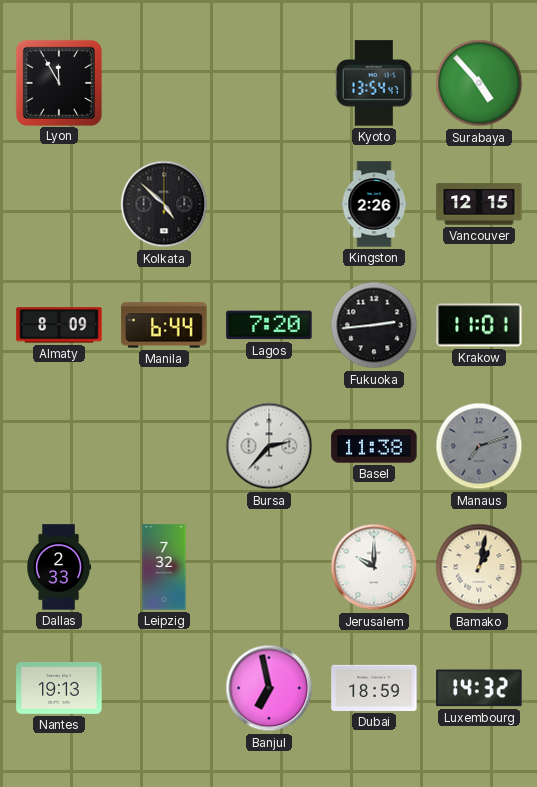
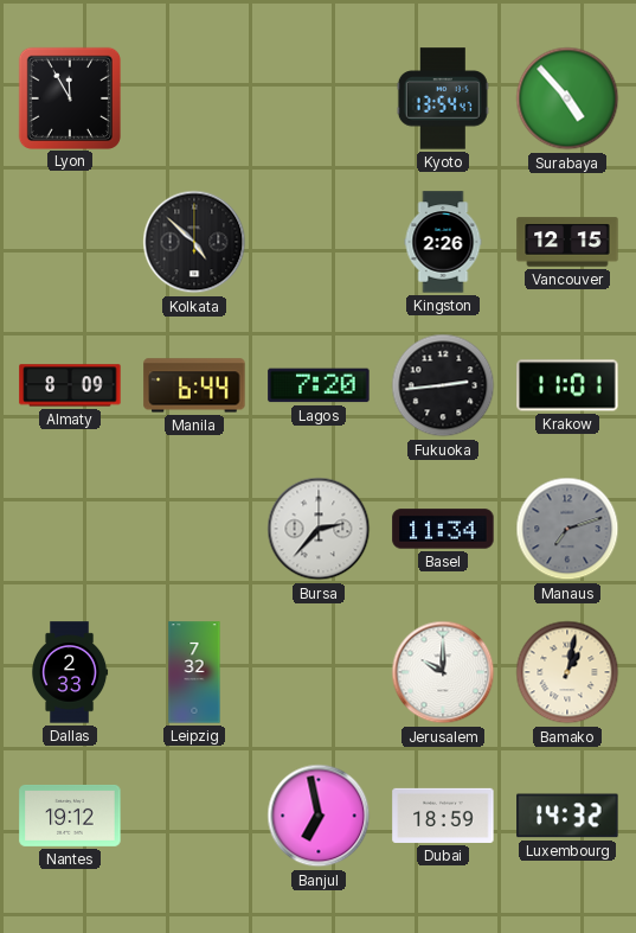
Basel: 11:38 -> 11:34 (443, 529)
Nantes: 19:13 -> 19:12 (70, 816)
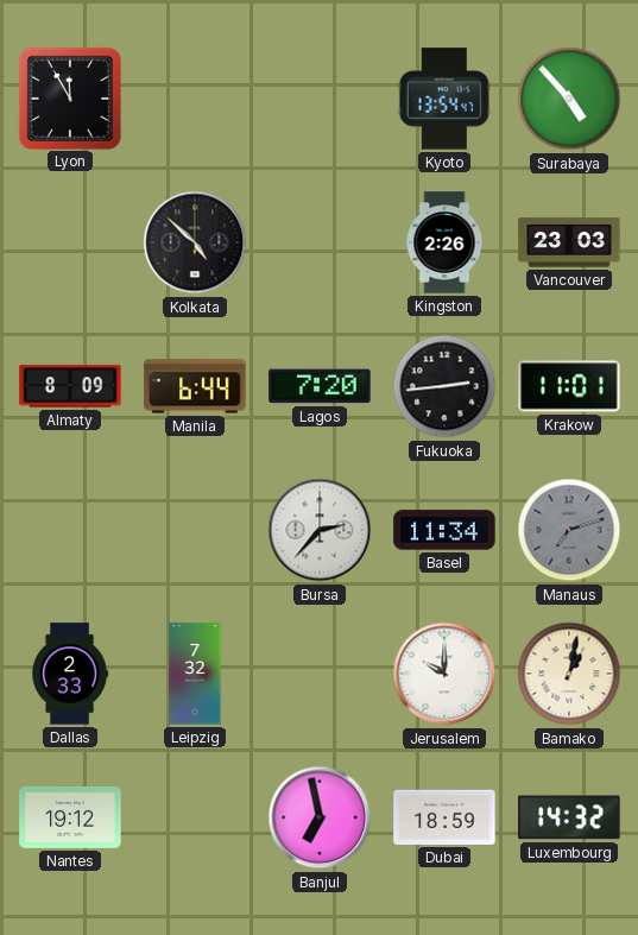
Vancouver: 12:15 -> 23:03 (569, 242)
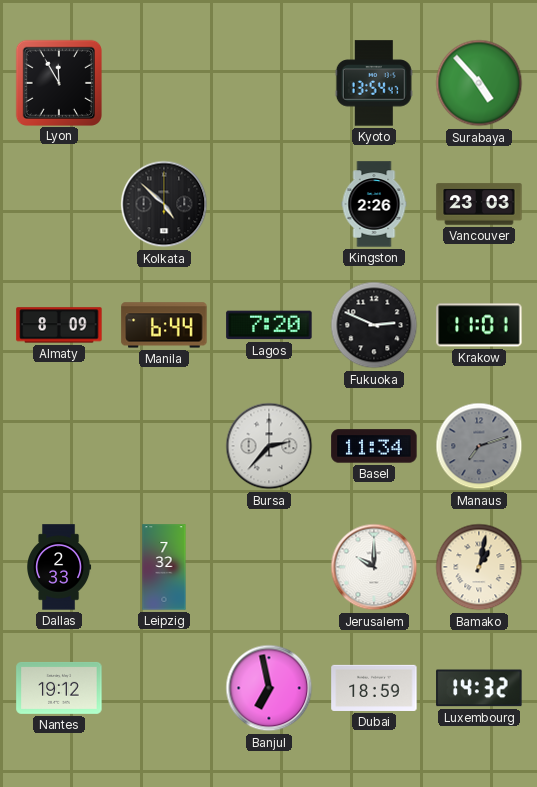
Fukuoka: 2:44 -> 2:49 (374, 325)
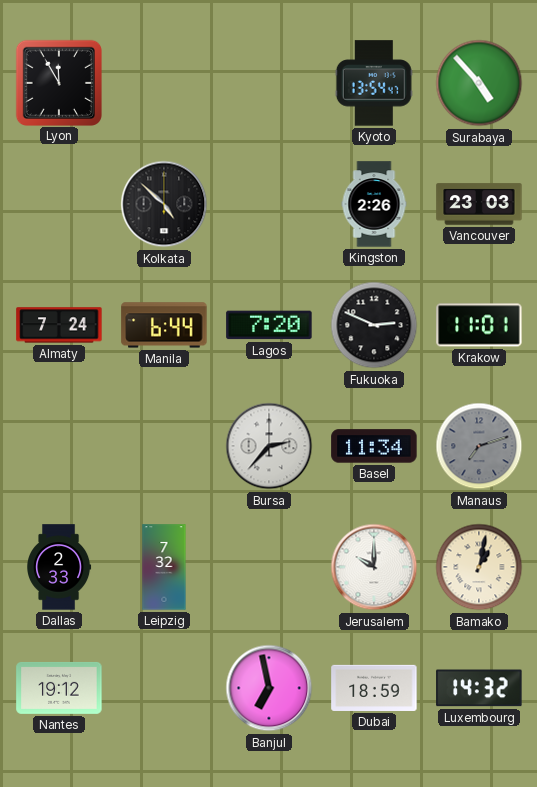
Almaty: 8:09 -> 7:24 (59, 325)
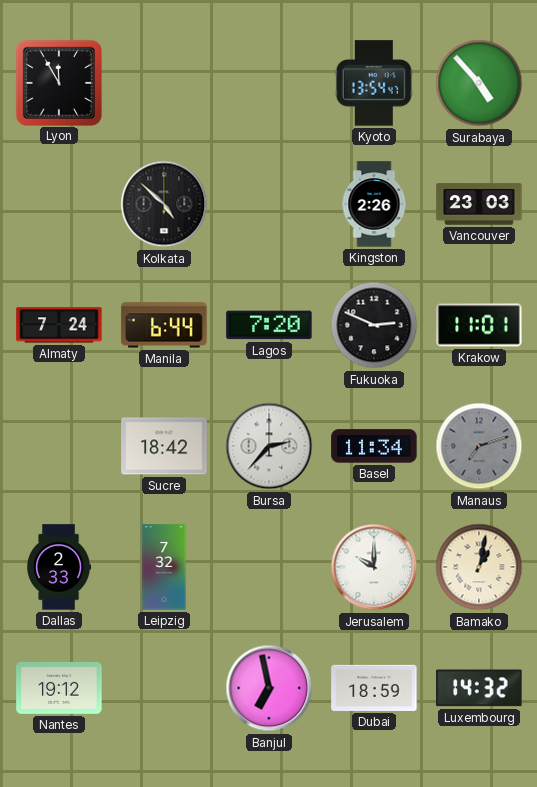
Sucre: none -> 18:42 (164, 446)
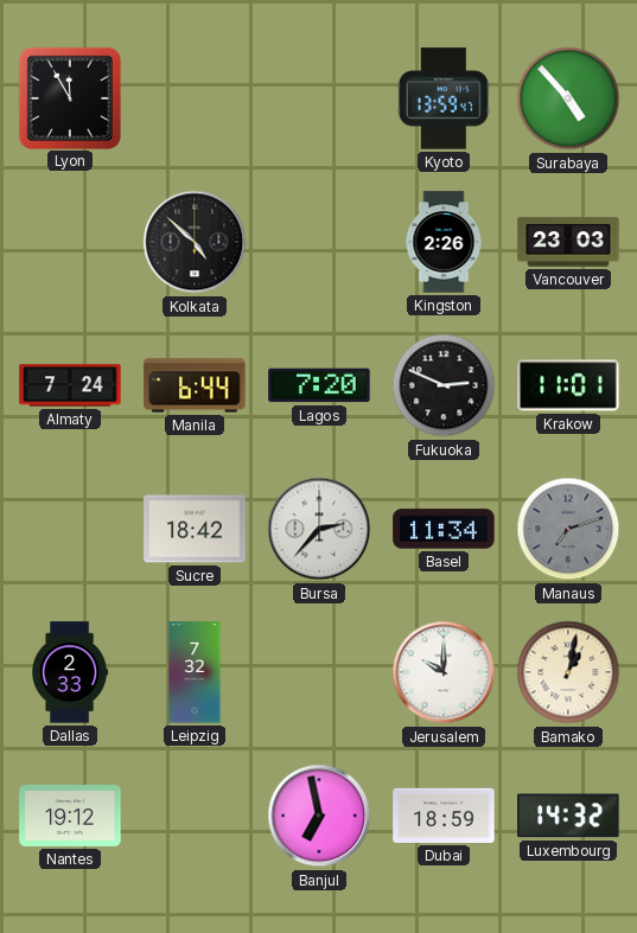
Kyoto: 13:54 -> 13:59 (444, 98)
